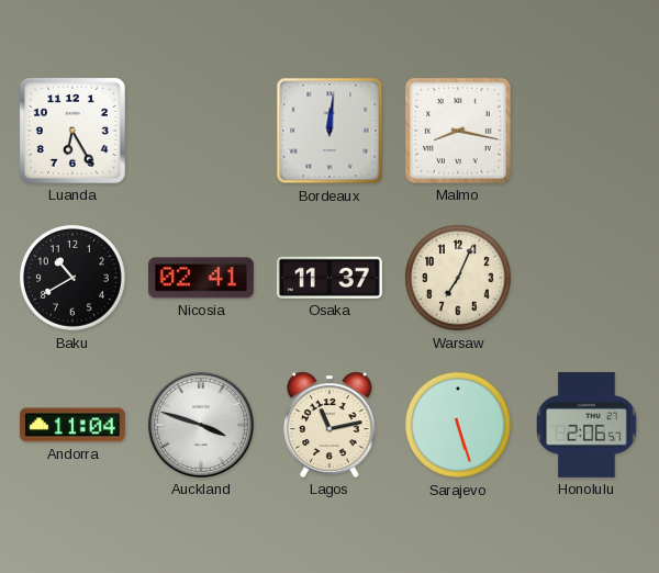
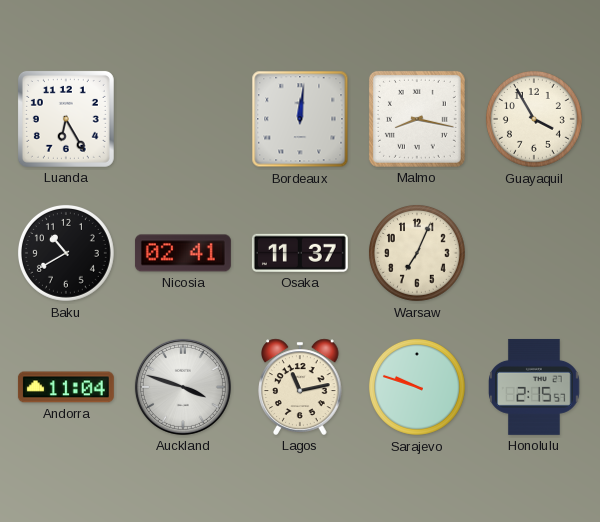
Guayaquil: none -> 3:55 (534, 119)
Sarajevo: 5:27 -> 9:48 (417, 387)
Honolulu: 2:06 -> 2:15 (534, 387)
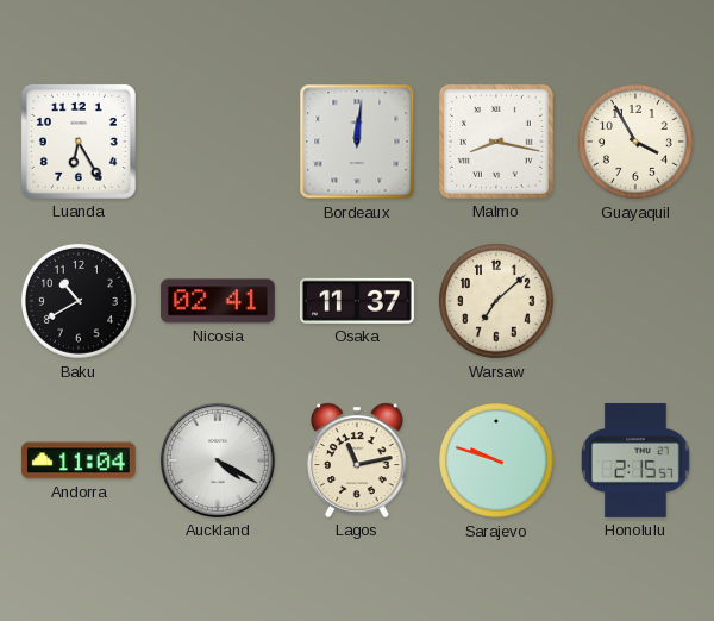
Warsaw: 7:04 -> 7:08 (496, 301)
Auckland: 3:48 -> 4:20 (218, 460)
